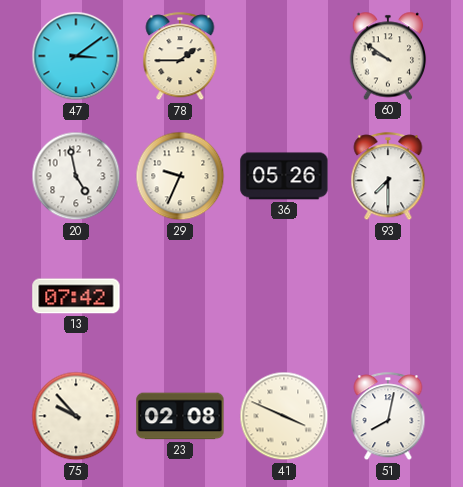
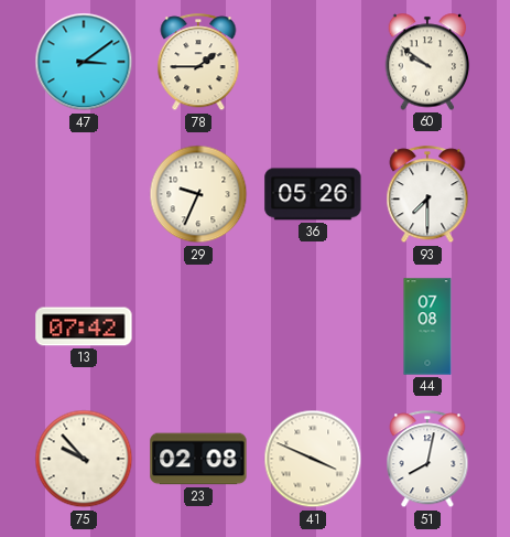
20: 4:58 -> none (76, 176)
44: none -> 07:08 (427, 326)
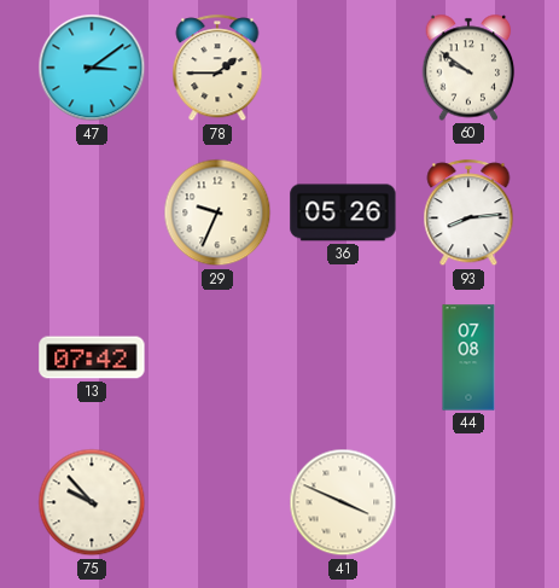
93: 7:30 -> 8:14 (468, 214)
23: 02:08 -> none (198, 459)
51: 8:02 -> none (427, 460)
